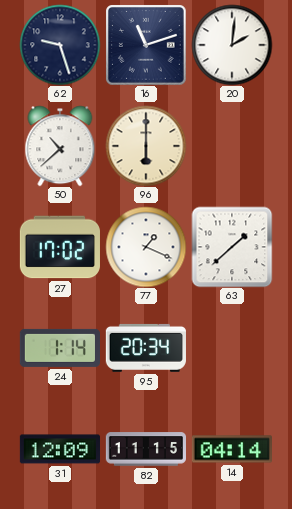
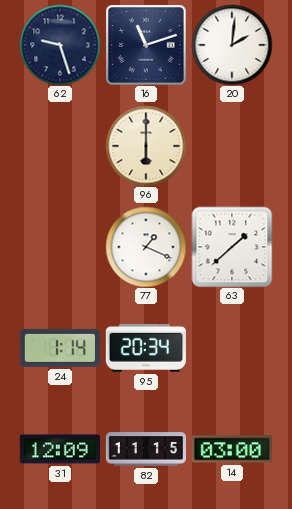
50: 10:38 -> none (60, 146)
27: 17:02 -> none (59, 247)
14: 04:14 -> 03:00 (232, 449)
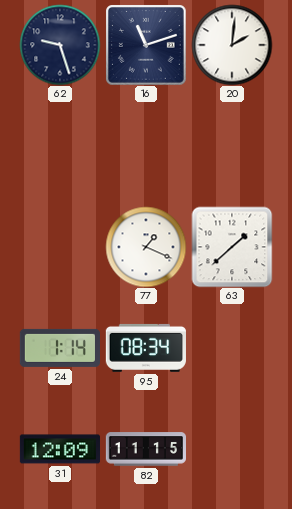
96: 6:00 -> none (146, 146)
95: 20:34 -> 08:34 (146, 348)
14: 03:00 -> none (232, 449)
